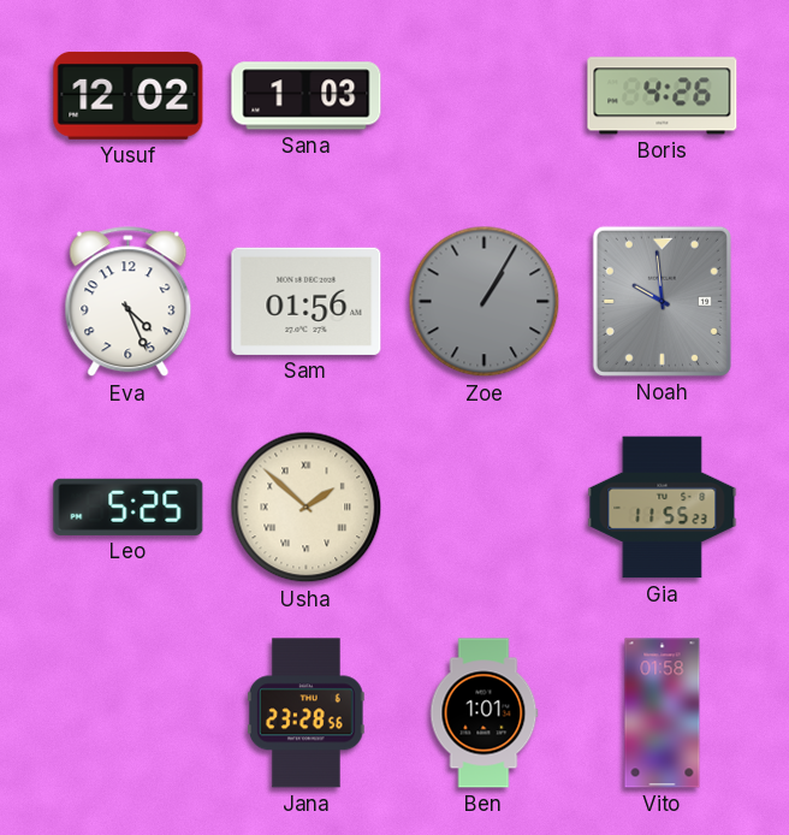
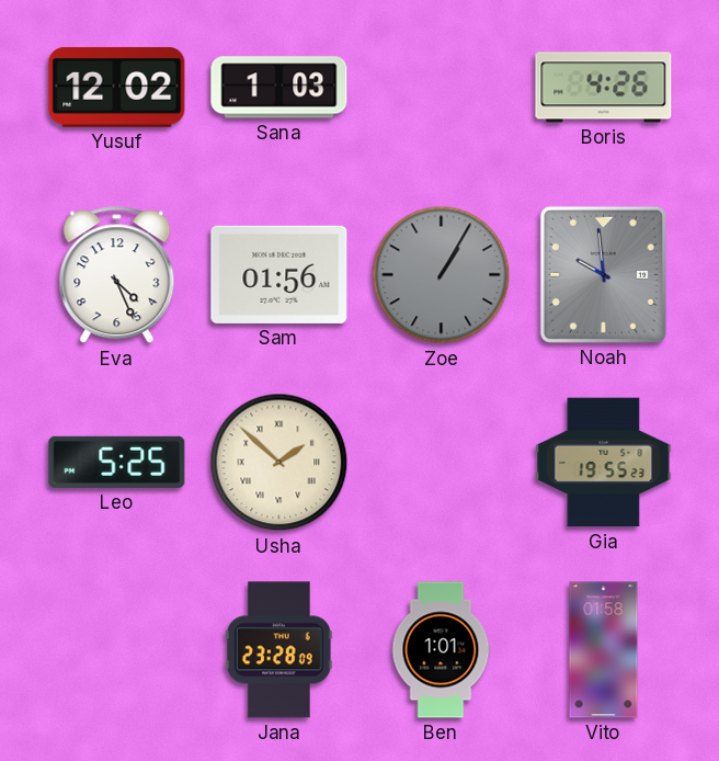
Gia: 11:55 -> 19:55 (604, 463)
Jana: 23:28:56 -> 23:28:09 (279, 650)
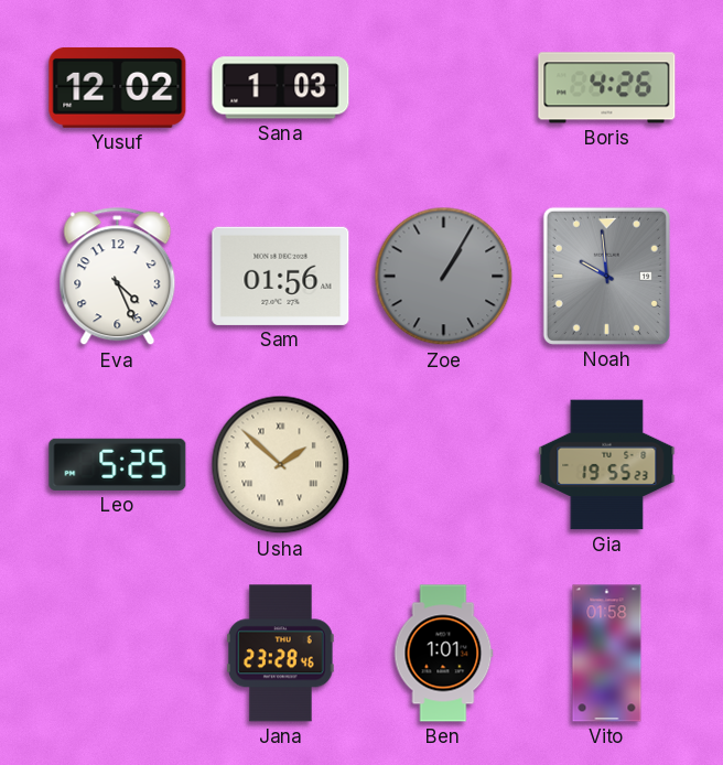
Jana: 23:28:09 -> 23:28:46 (281, 654)
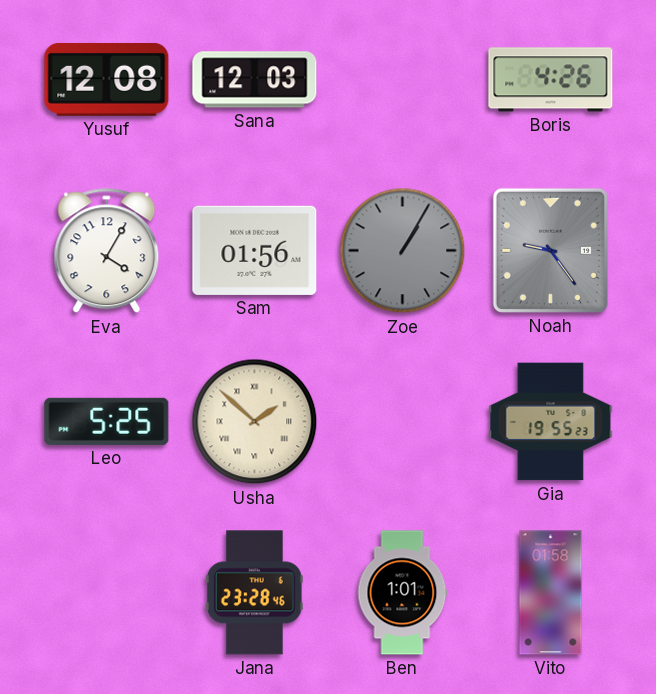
Yusuf: 12:02 -> 12:08 (107, 80)
Sana: 1:03 -> 12:03 (255, 80)
Eva: 4:26 -> 4:05 (107, 251)
Noah: 9:59 -> 9:24 (550, 250)
